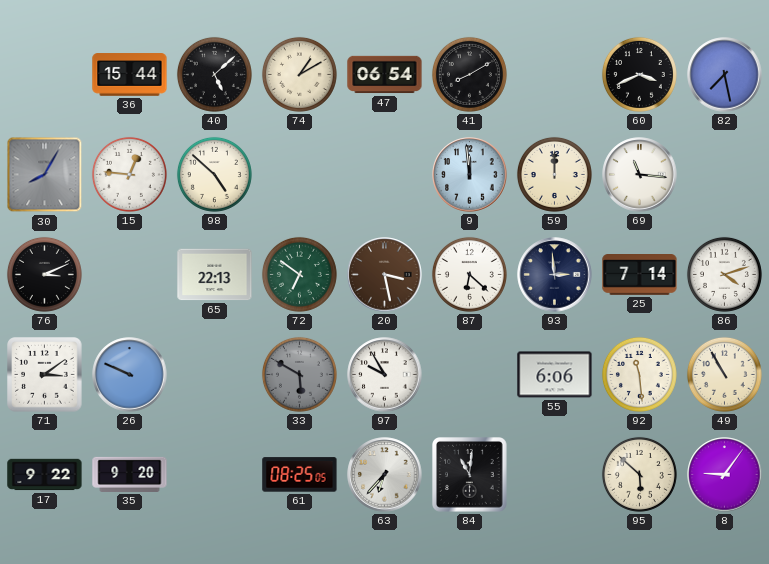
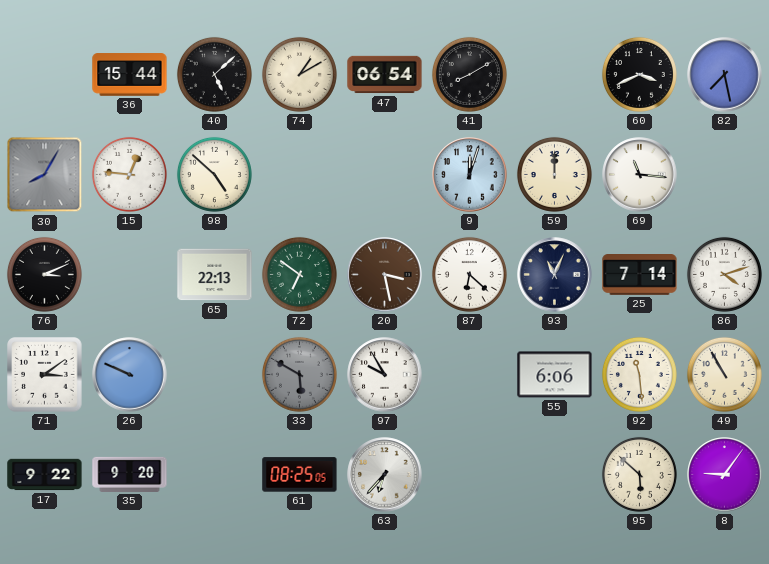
9: 11:59 -> 12:03 (470, 175)
93: 2:59 -> 11:04 (555, 275)
84: 11:01 -> none (470, 475)
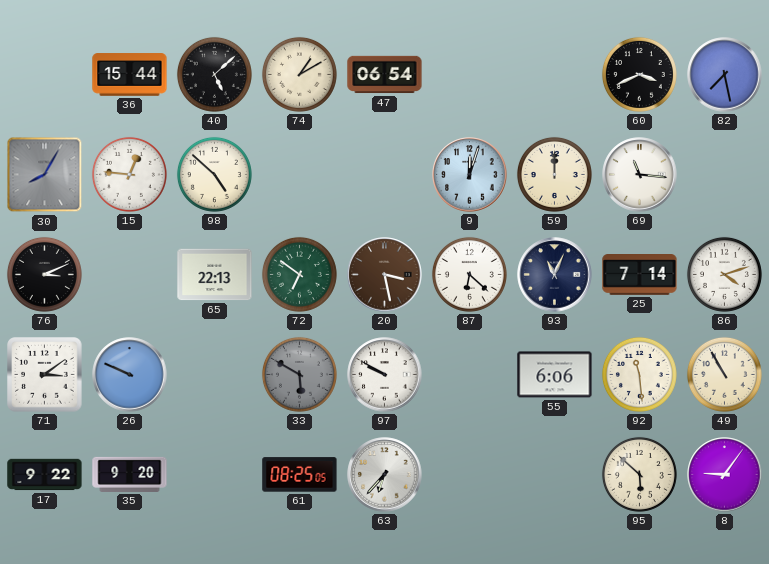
41: 8:10 -> none (469, 74)
97: 9:55 -> 9:50 (385, 375)
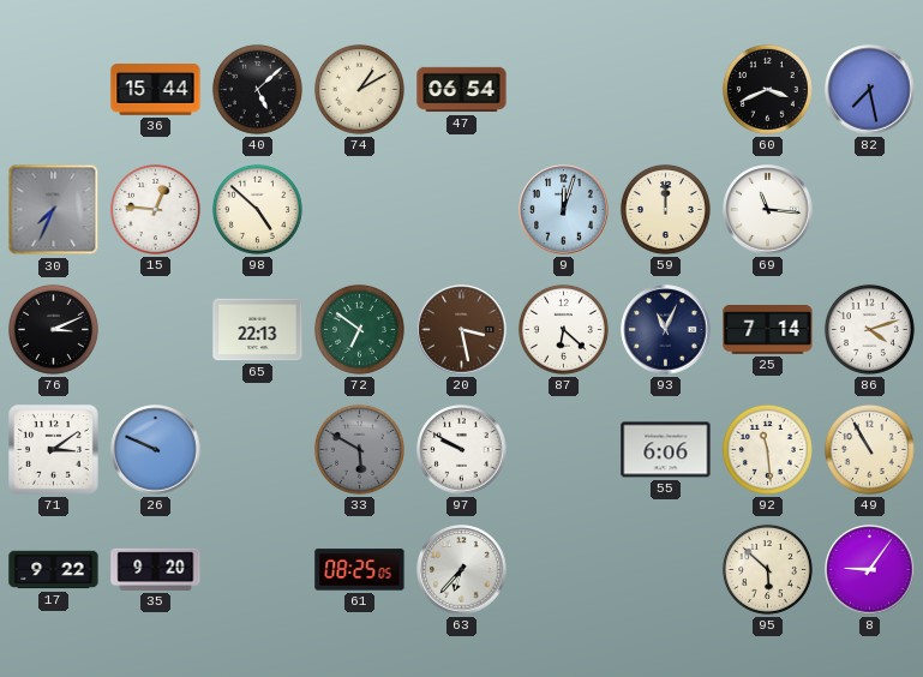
30: 8:05 -> 7:34 (54, 210)
